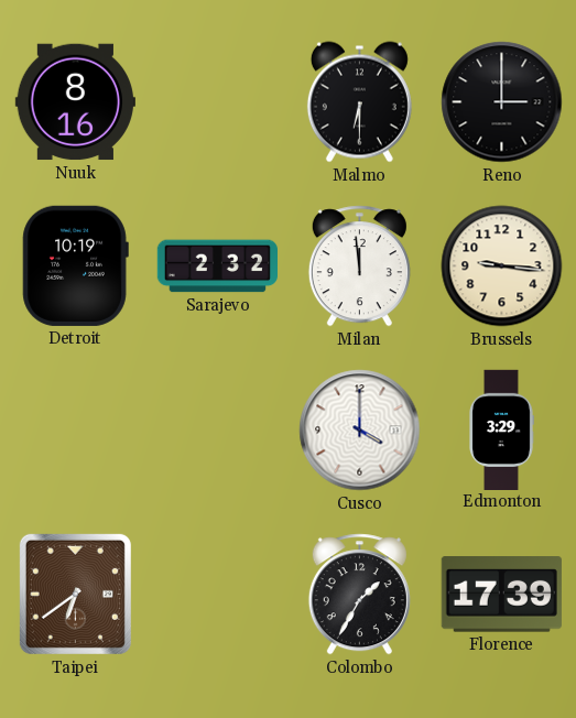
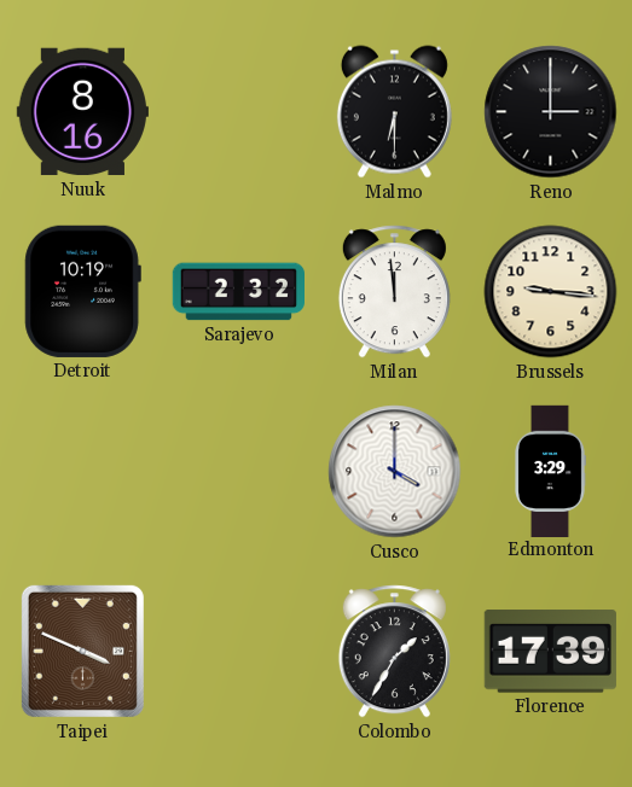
Taipei: 6:39 -> 3:49 (82, 651)
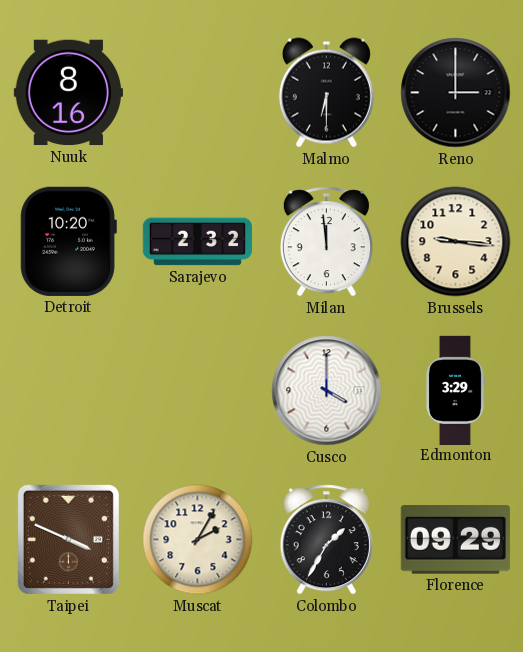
Detroit: 10:19 -> 10:20 (68, 241)
Muscat: none -> 2:05 (198, 540)
Florence: 17:39 -> 09:29 (455, 540)
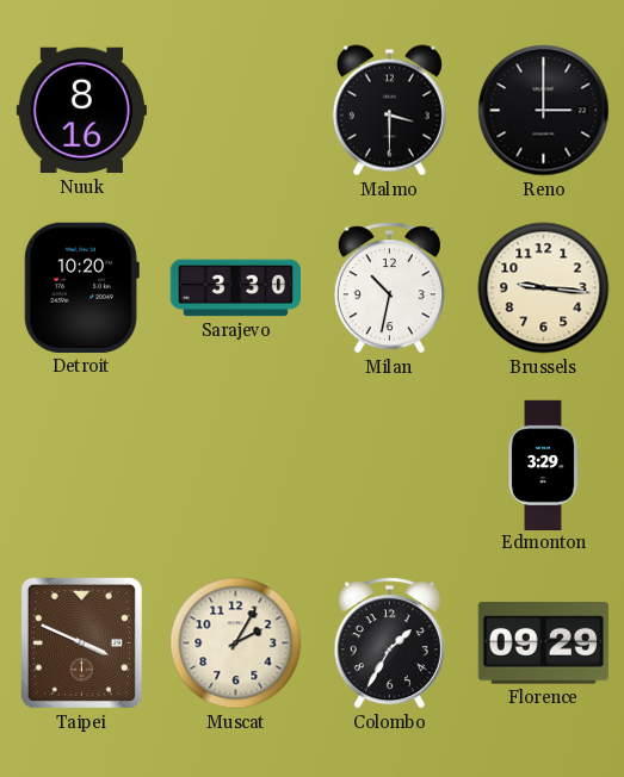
Malmo: 6:30 -> 3:30 (389, 111)
Sarajevo: 2:32 -> 3:30 (235, 288)
Milan: 11:59 -> 10:32 (389, 288)
Cusco: 4:00 -> none (327, 391)
